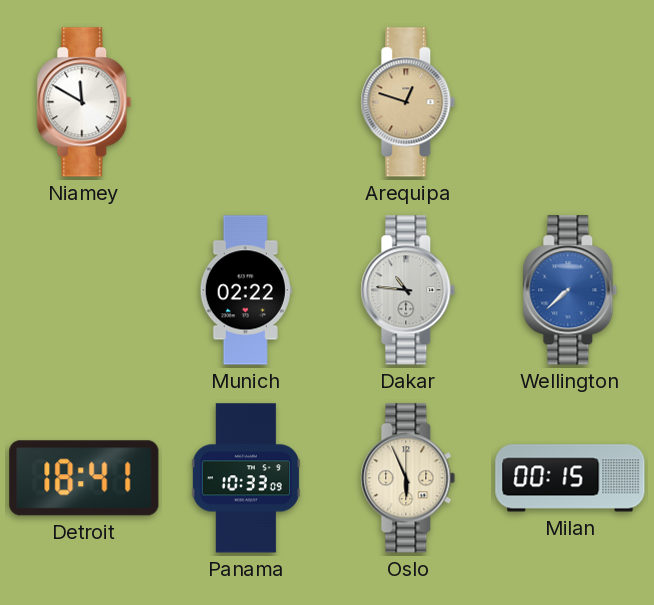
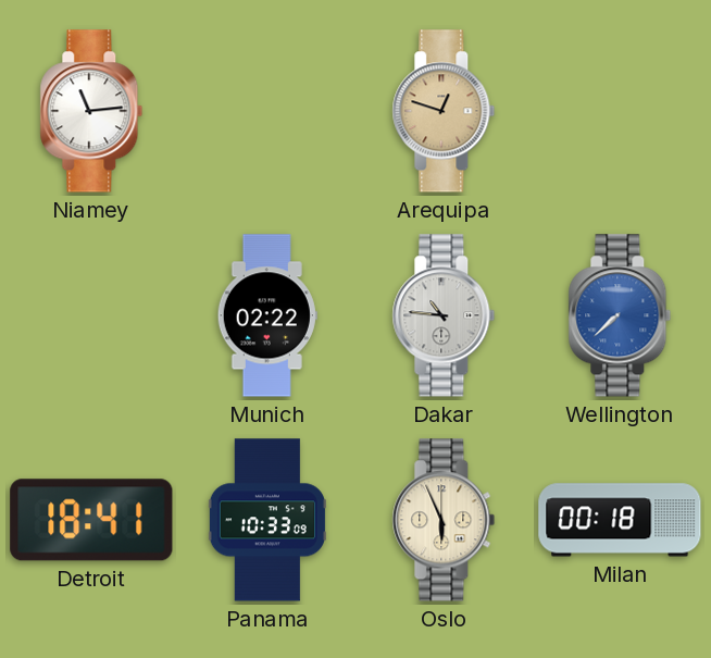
Niamey: 11:50 -> 11:14 (91, 111)
Milan: 00:15 -> 00:18 (620, 520)
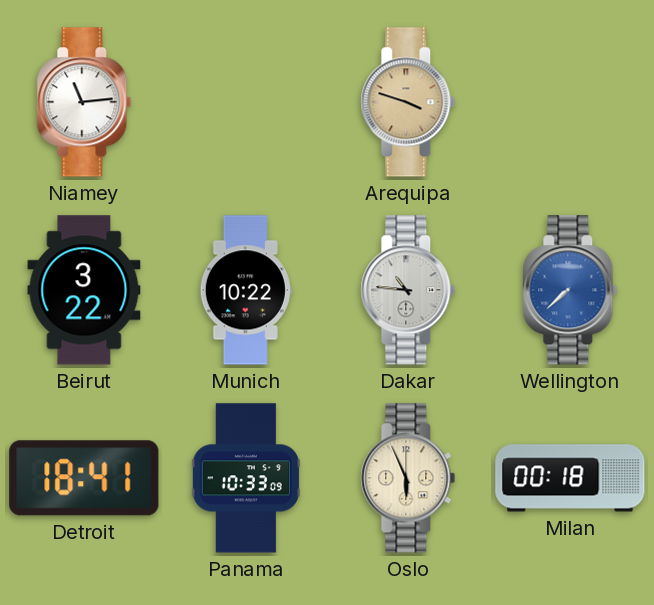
Arequipa: 12:48 -> 3:48 (408, 102)
Beirut: none -> 3:22 (84, 290)
Munich: 02:22 -> 10:22 (246, 290)
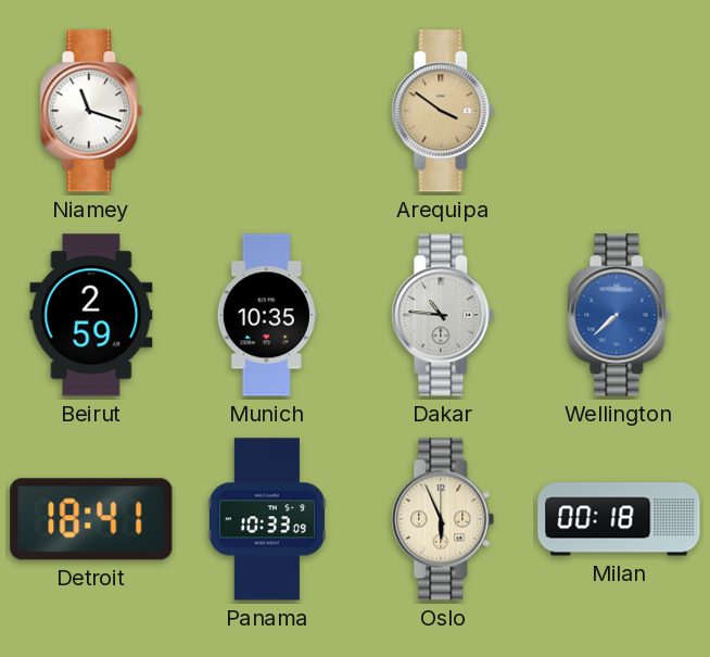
Niamey: 11:14 -> 11:18 (91, 111)
Arequipa: 3:48 -> 3:51 (443, 111)
Beirut: 3:22 -> 2:59 (91, 315)
Munich: 10:22 -> 10:35 (267, 315)
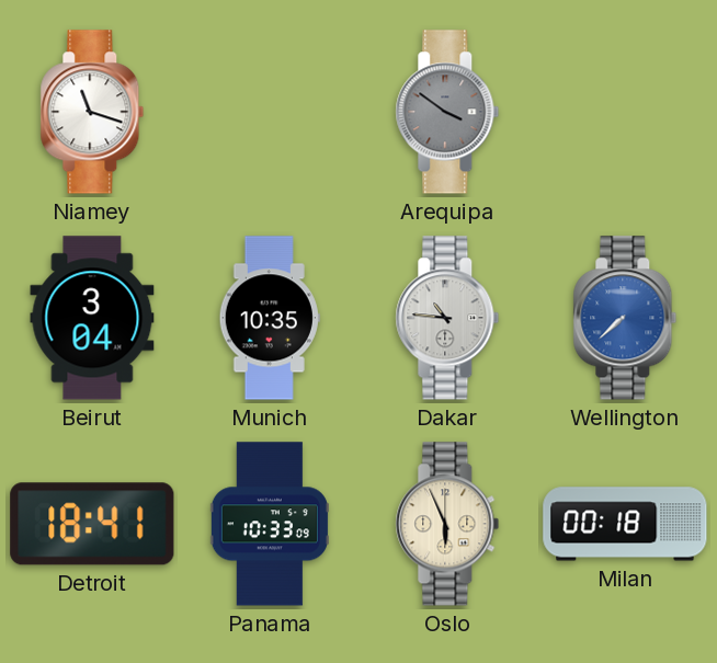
Arequipa dial: champagne -> grey (447, 112)
Beirut: 2:59 -> 3:04 (92, 318)
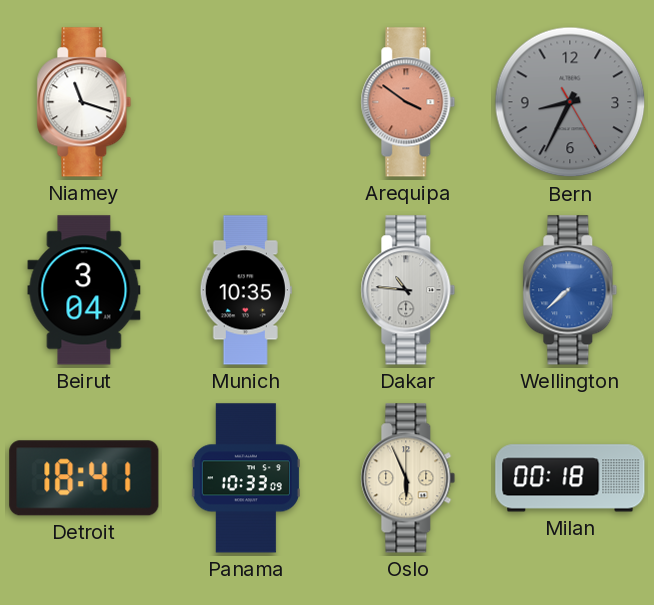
Arequipa dial: grey -> salmon (408, 102)
Bern: none -> 8:34 (570, 102)
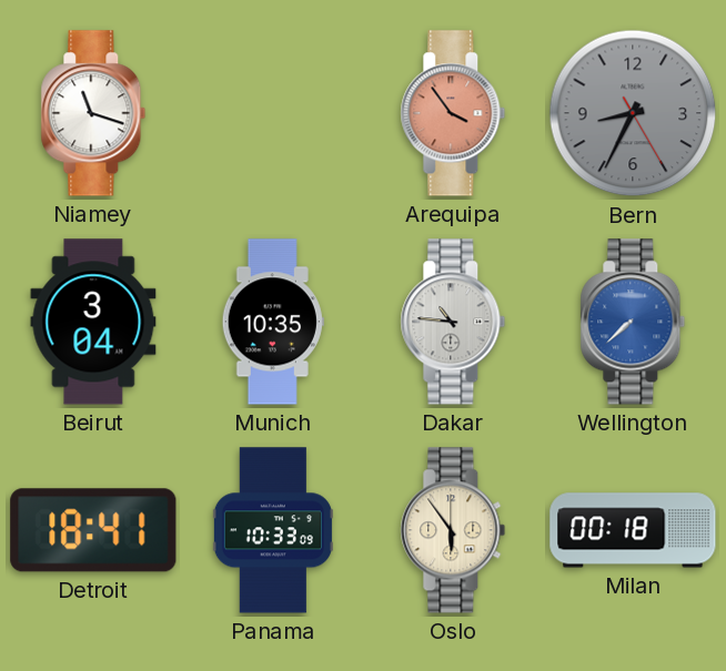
Arequipa: 3:51 -> 3:54 (453, 113)
Oslo: 5:56 -> 5:54 (453, 530)
